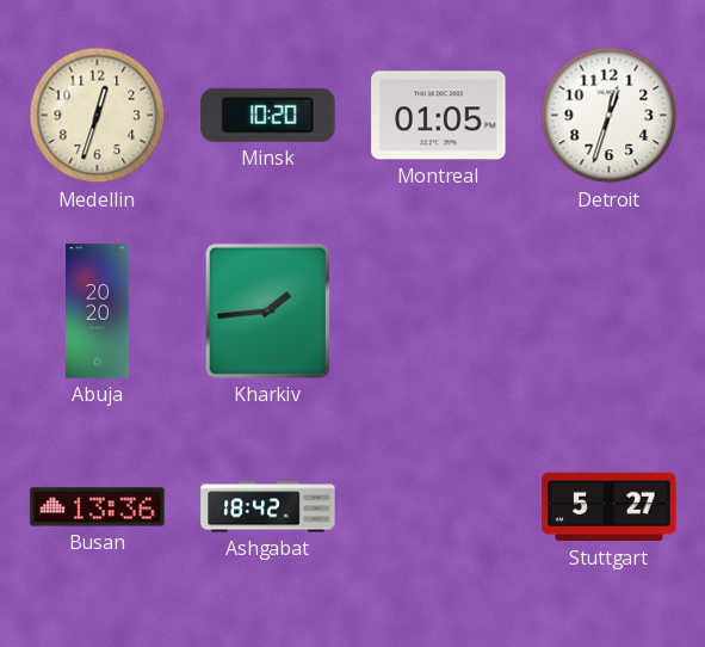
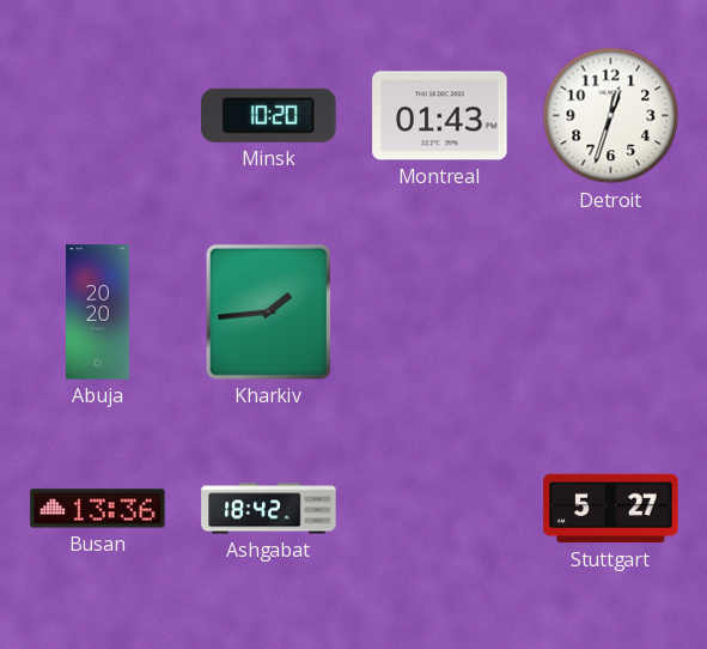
Medellin: 12:33 -> none (98, 116)
Montreal: 01:05 -> 01:43 (440, 116)
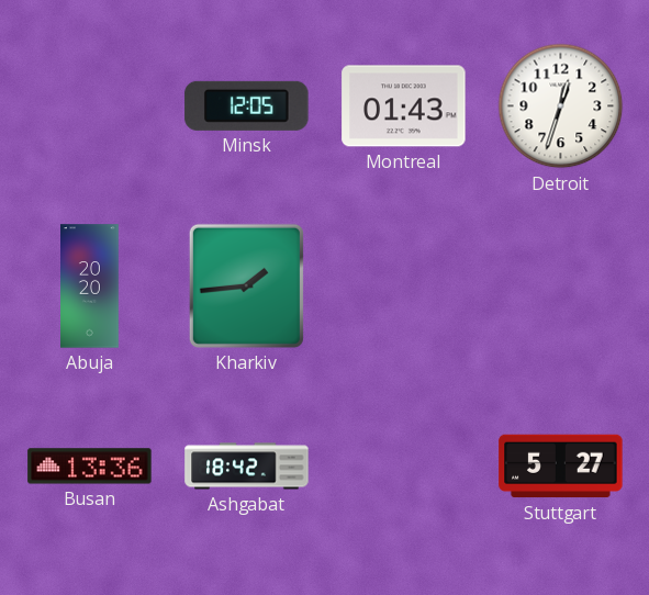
Minsk: 10:20 -> 12:05 (247, 105)
